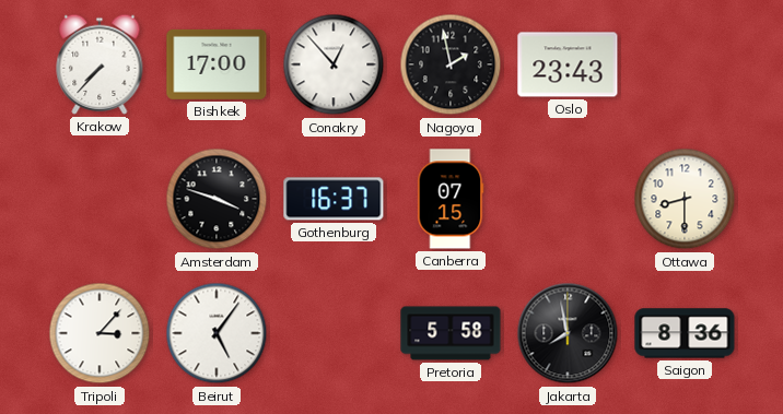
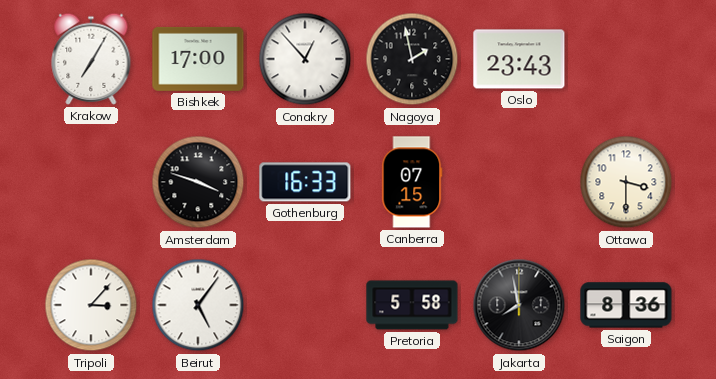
Krakow: 7:37 -> 7:05 (91, 59)
Gothenburg: 16:37 -> 16:33 (305, 182)
Ottawa: 8:30 -> 3:30 (626, 182)
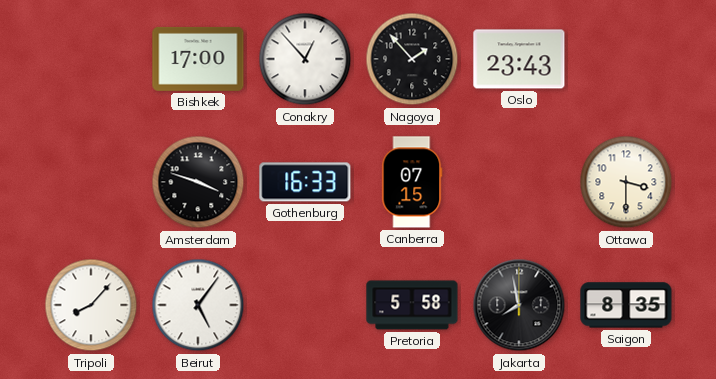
Krakow: 7:05 -> none (91, 59)
Nagoya: 1:58 -> 1:53 (412, 59)
Tripoli: 3:07 -> 8:07 (91, 305)
Saigon: 8:36 -> 8:35 (626, 305)
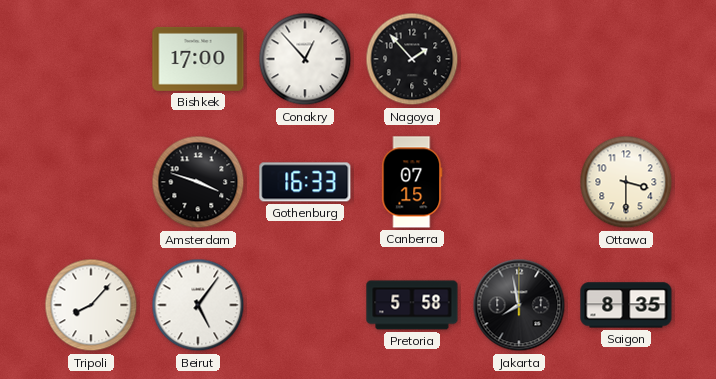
Oslo: 23:43 -> none (519, 59)
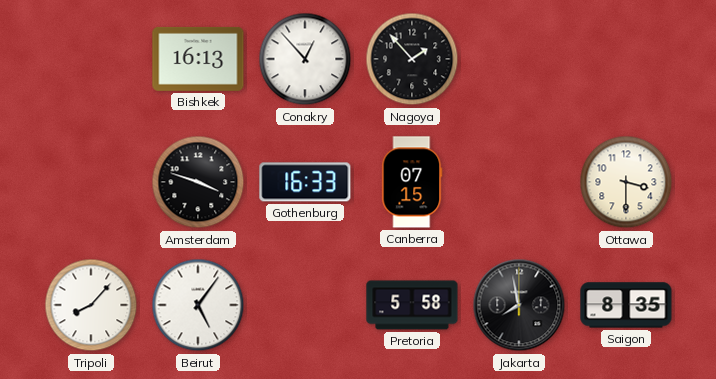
Bishkek: 17:00 -> 16:13 (198, 59)
